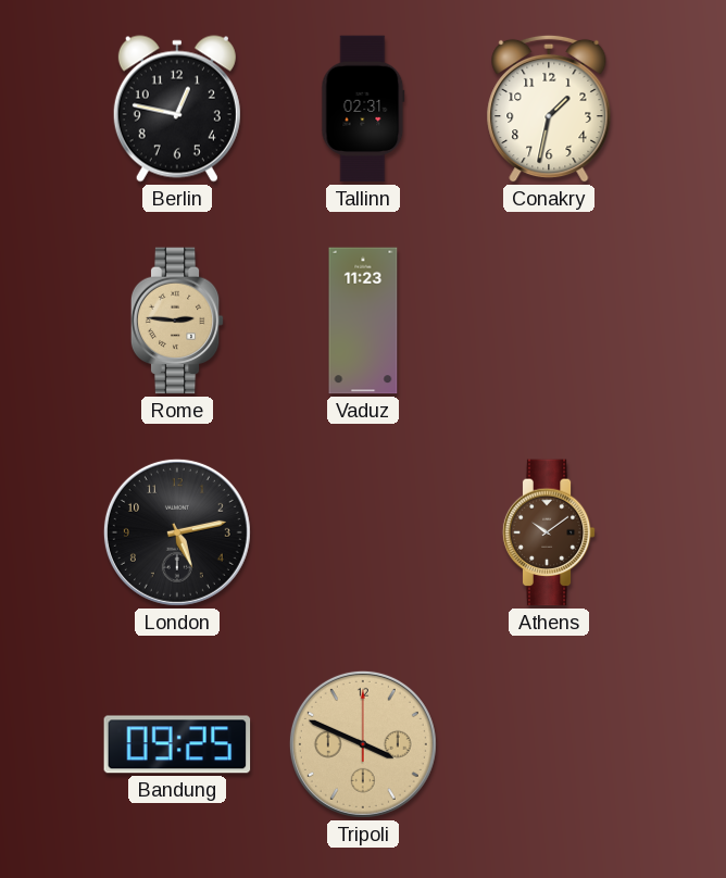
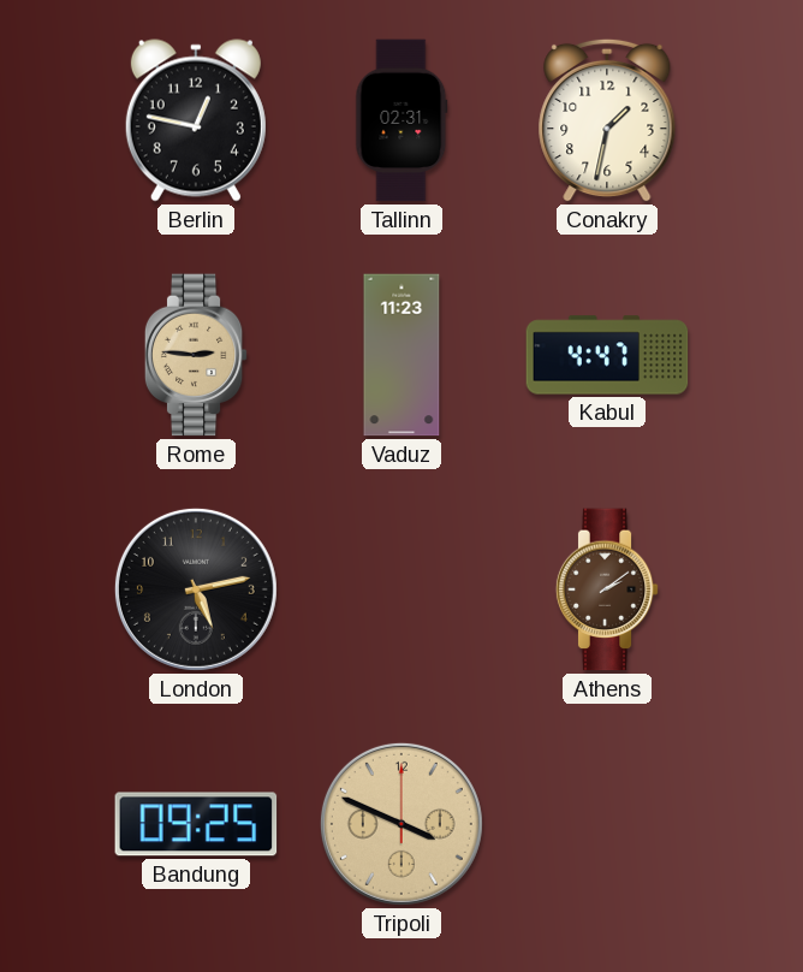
Kabul: none -> 4:47 (607, 355)
Athens: 10:09 -> 2:09 (607, 589)
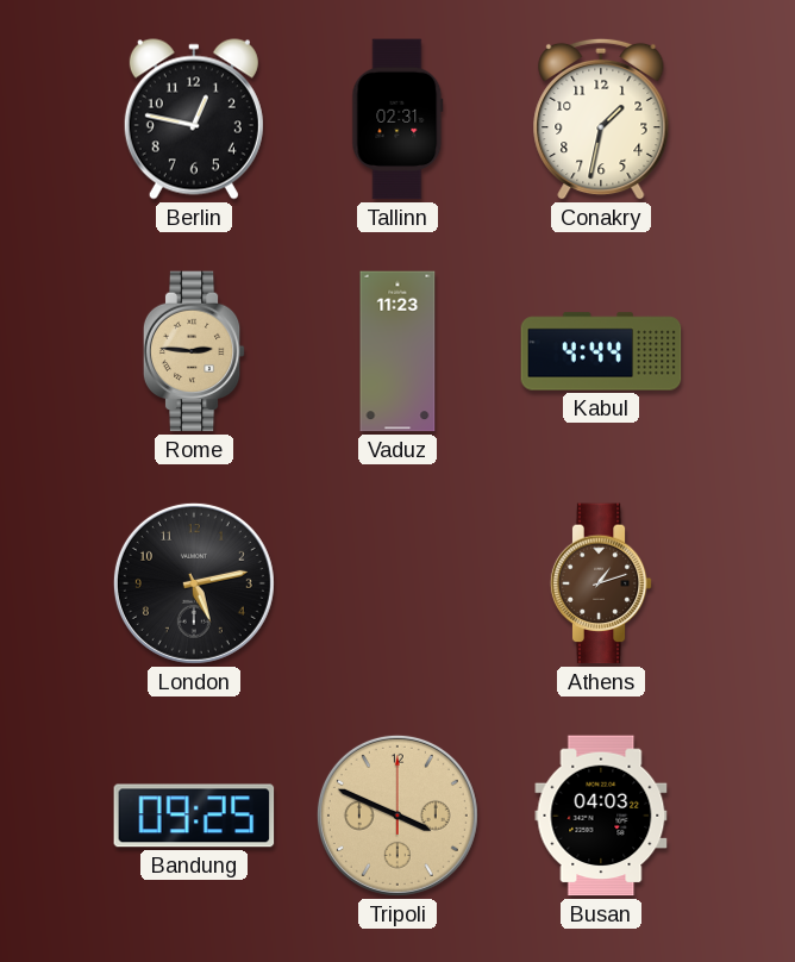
Kabul: 4:47 -> 4:44 (601, 351)
Athens: 2:09 -> 1:12 (601, 583)
Busan: none -> 04:03 (601, 816)
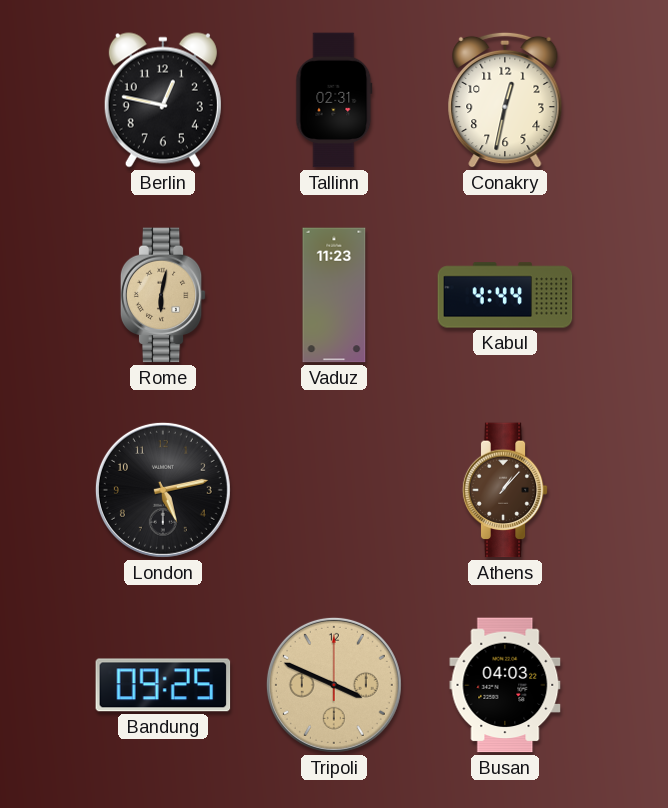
Conakry: 1:32 -> 12:32 (505, 100)
Rome: 2:46 -> 6:02 (163, 295)
Athens: 1:12 -> 1:07 (505, 490)
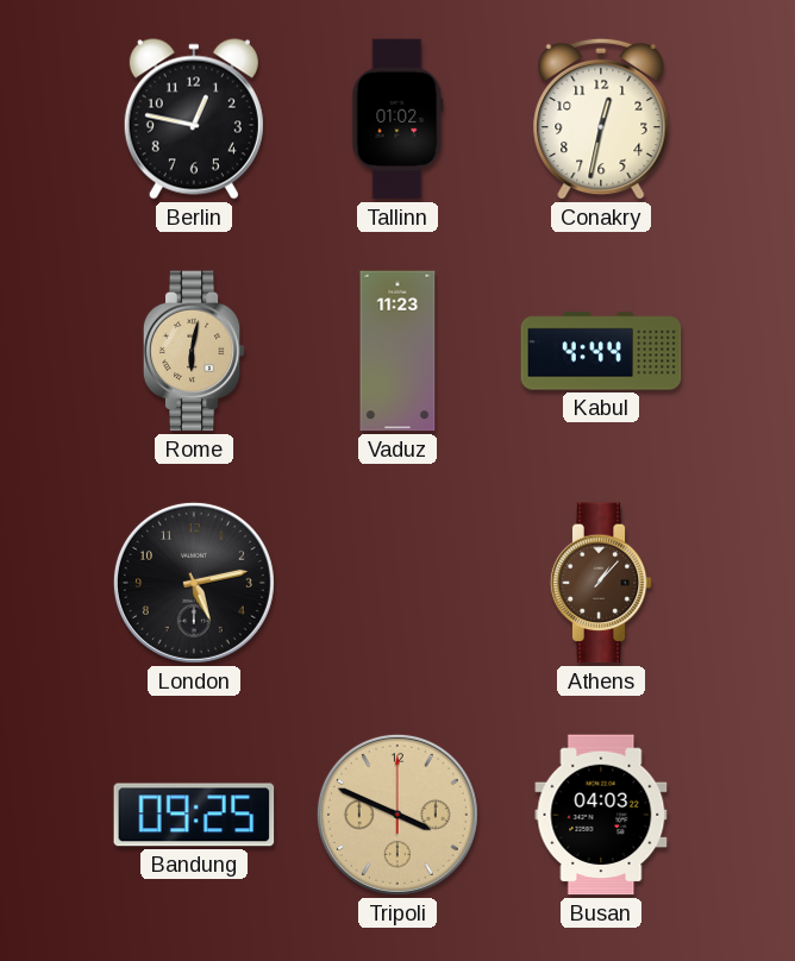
Tallinn: 02:31 -> 01:02 (397, 119)
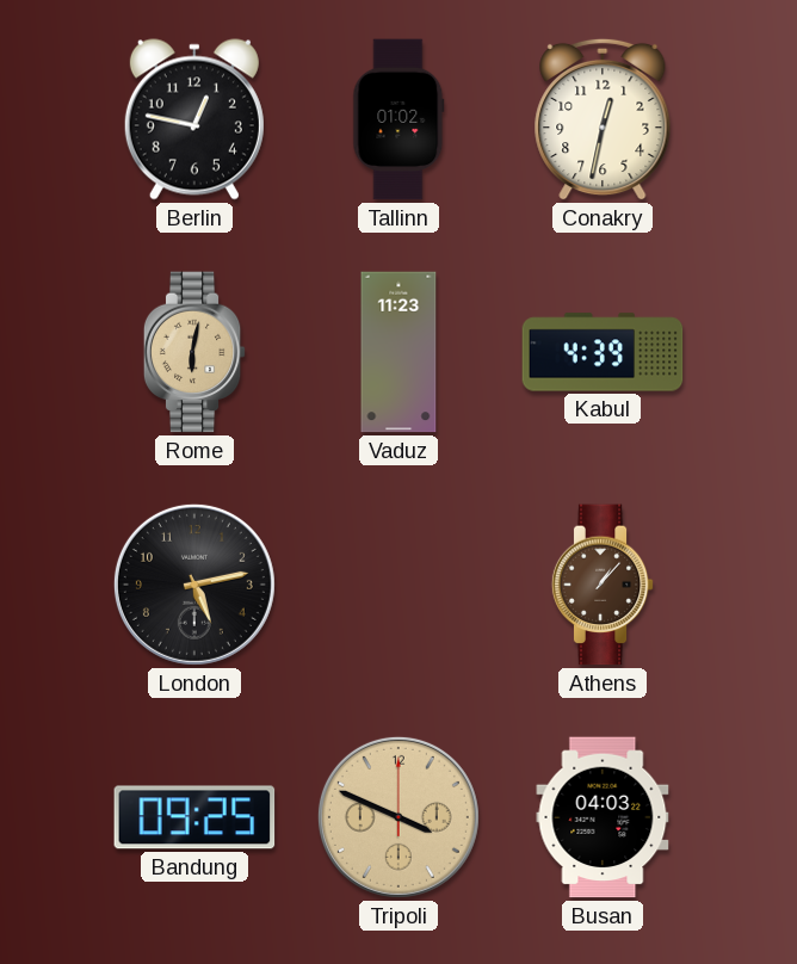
Kabul: 4:44 -> 4:39 (603, 352)
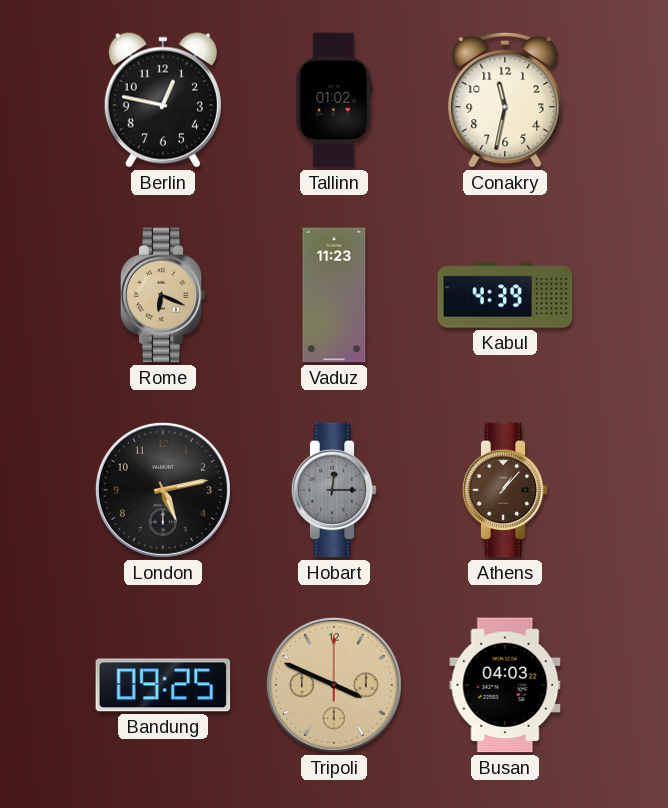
Conakry: 12:32 -> 11:32 (505, 100)
Rome: 6:02 -> 6:19 (163, 295)
Hobart: none -> 12:15 (334, 490)
